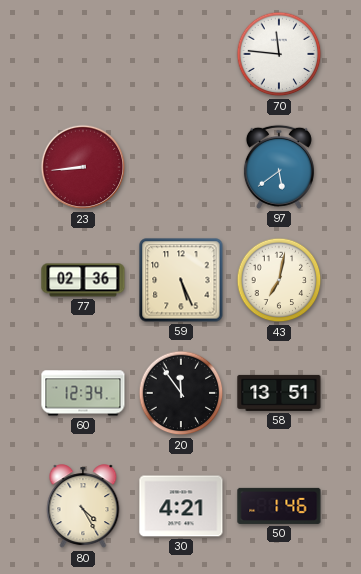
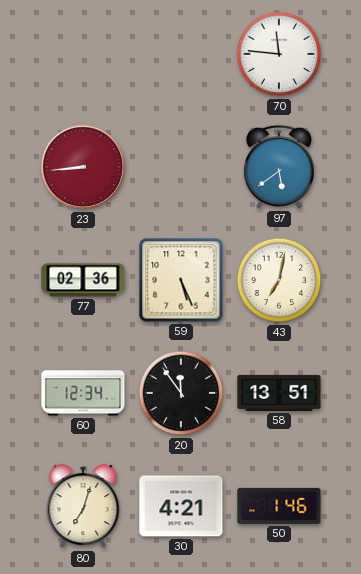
80: 4:25 -> 7:03 (83, 507)
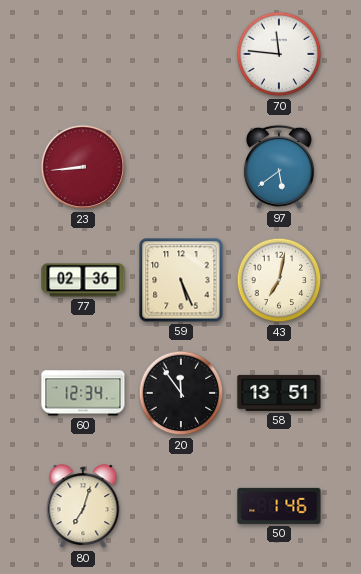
30: 4:21 -> none (181, 506)
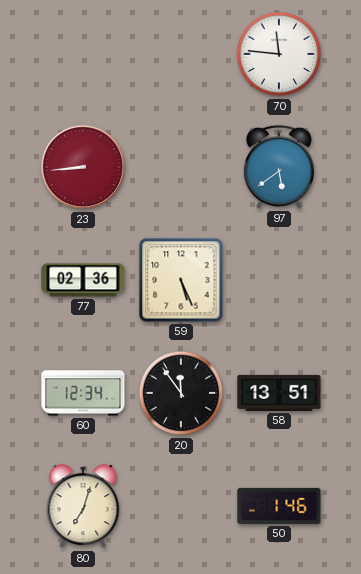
43: 7:02 -> none (279, 280)
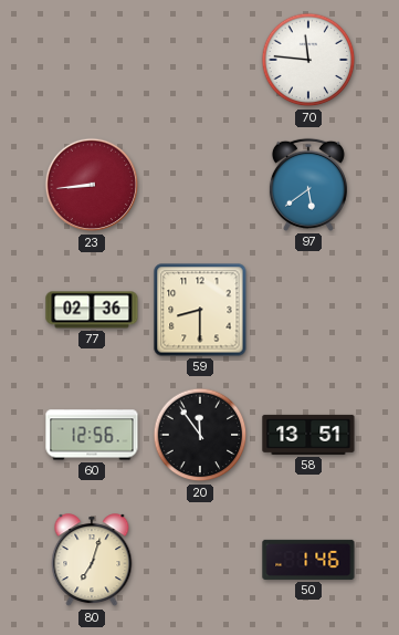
59: 5:26 -> 8:30 (200, 310)
60: 12:34 -> 12:56 (92, 435)
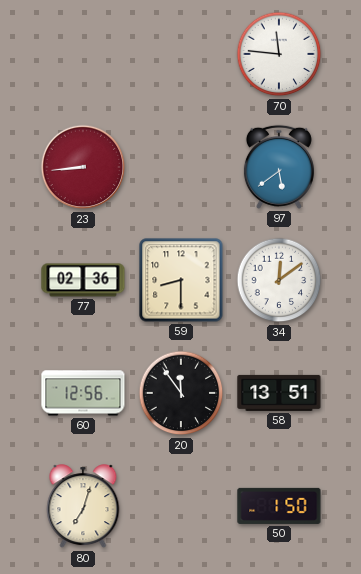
34: none -> 12:09 (279, 280)
50: 1:46 -> 1:50 (279, 506)
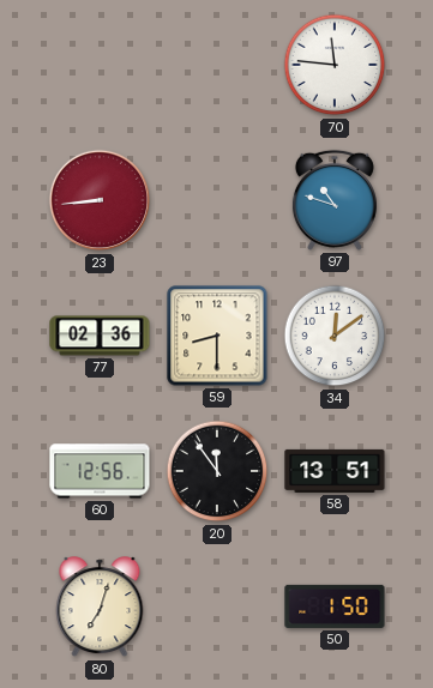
97: 5:39 -> 10:48 (335, 200)
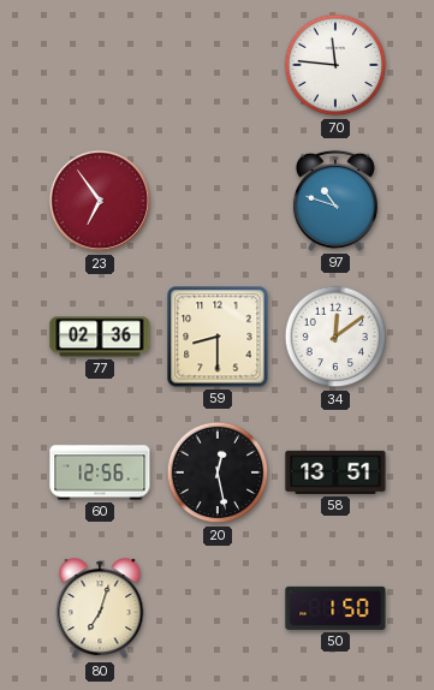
23: 8:44 -> 6:54 (100, 201)
20: 11:54 -> 12:28 (218, 472)
